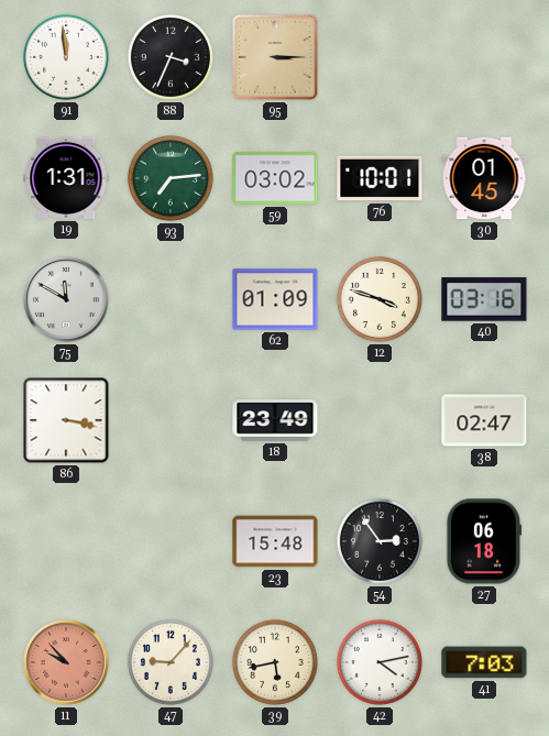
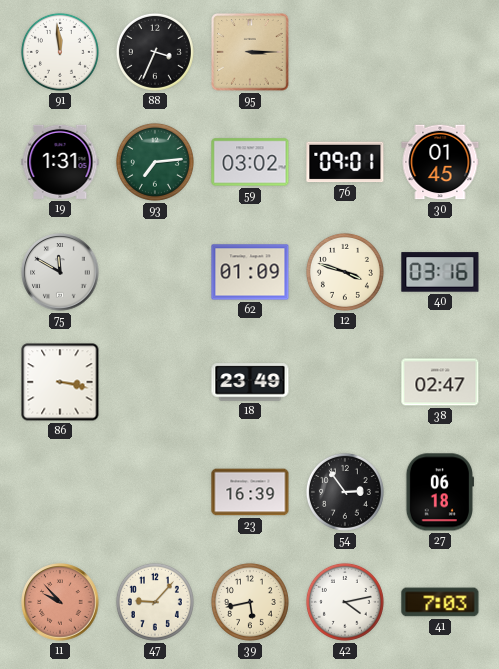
76: 10:01 -> 09:01 (345, 162)
23: 15:48 -> 16:39 (250, 492)
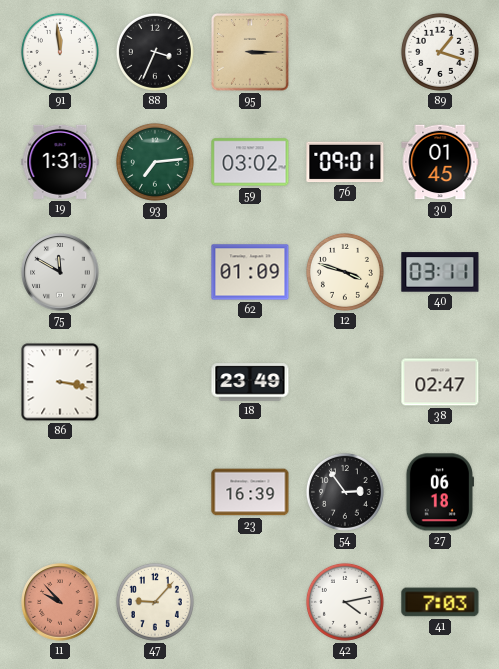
89: none -> 1:18 (440, 52)
40: 03:16 -> 03:11 (440, 272)
39: 5:43 -> none (250, 602)
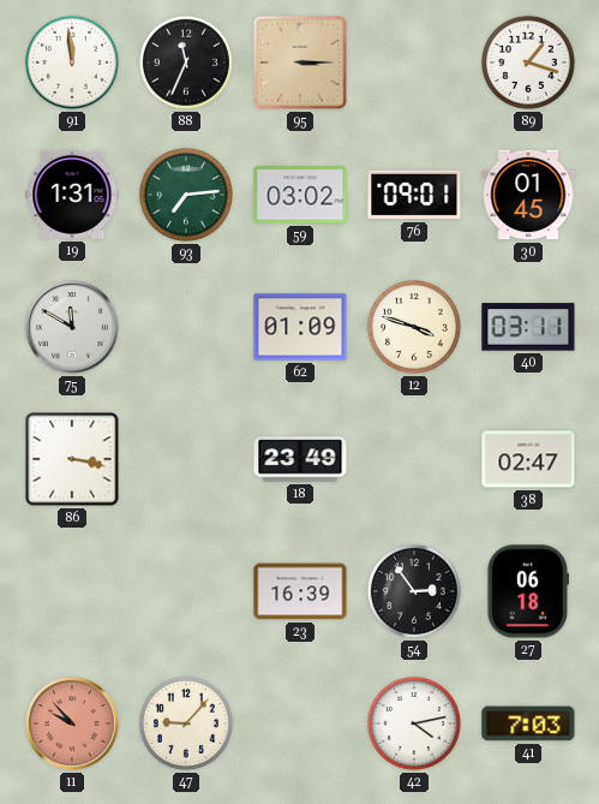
88: 3:34 -> 11:34 (186, 62)
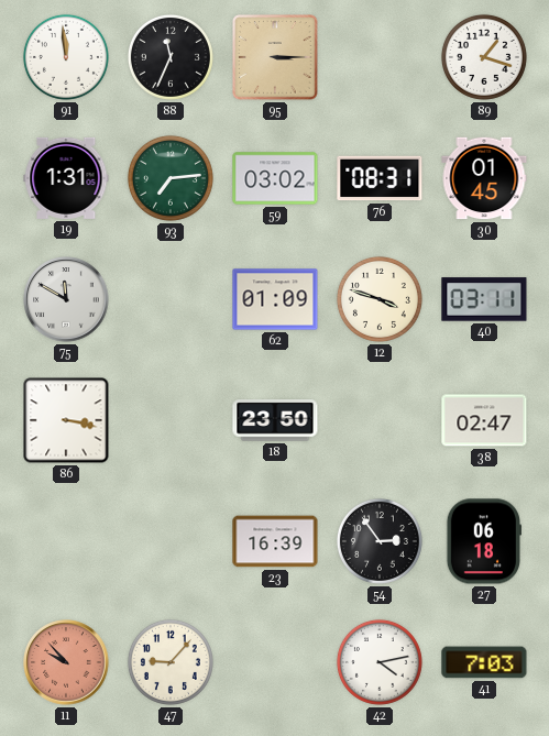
76: 09:01 -> 08:31 (380, 178)
18: 23:49 -> 23:50 (275, 420)
